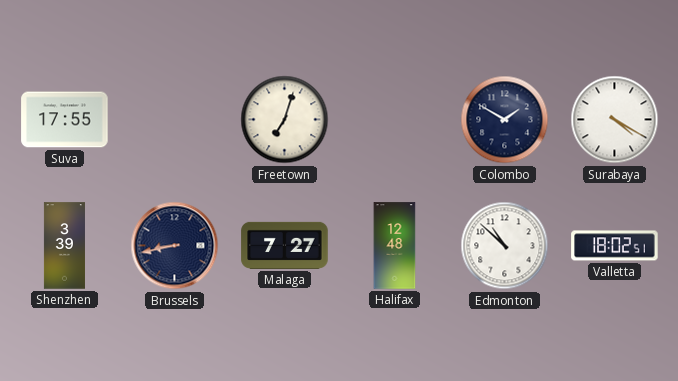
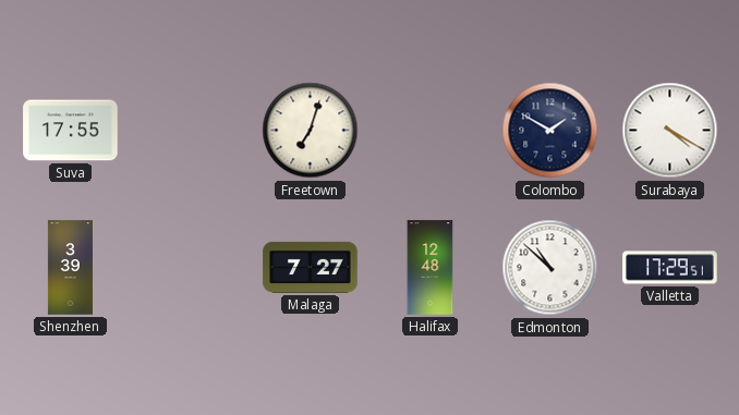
Brussels: 8:43 -> none (175, 246)
Valletta: 18:02 -> 17:29 (670, 268)
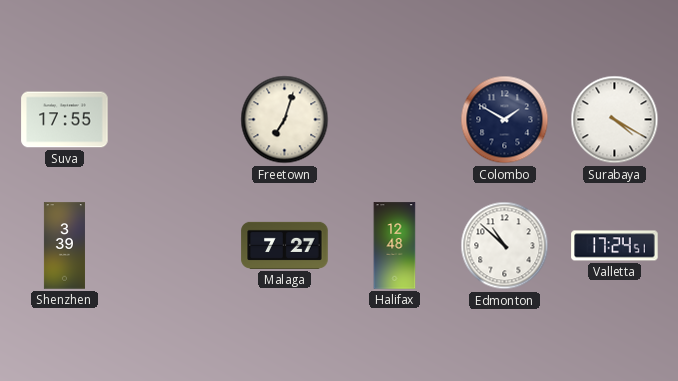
Valletta: 17:29 -> 17:24 (615, 246)
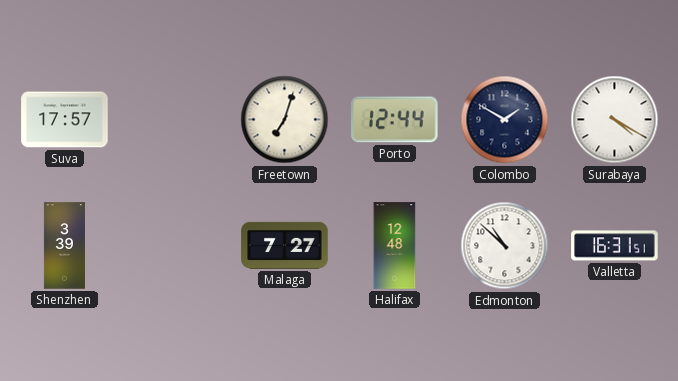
Suva: 17:55 -> 17:57 (65, 120)
Porto: none -> 12:44 (395, 120)
Valletta: 17:24 -> 16:31 (615, 246)
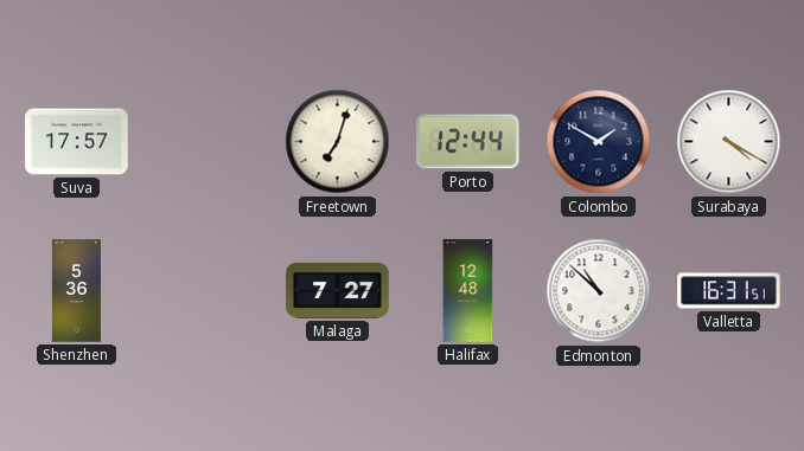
Shenzhen: 3:39 -> 5:36 (76, 291)
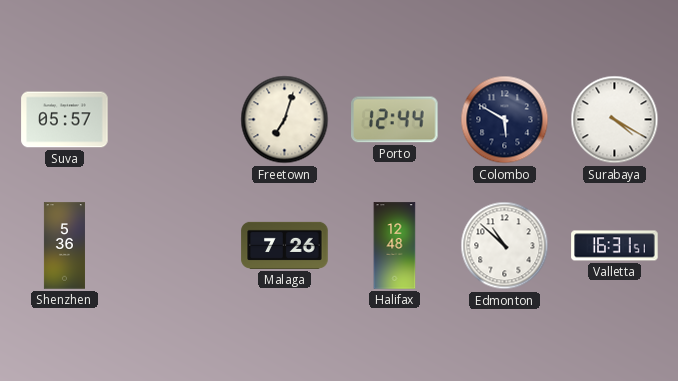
Suva: 17:57 -> 05:57 (65, 120)
Colombo: 1:50 -> 5:50 (505, 120)
Malaga: 7:27 -> 7:26 (285, 245)
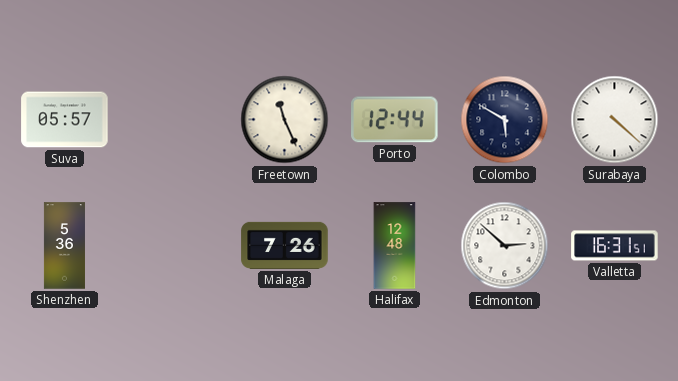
Freetown: 7:03 -> 11:26 (285, 120)
Surabaya: 4:20 -> 4:22 (615, 120)
Edmonton: 10:52 -> 2:52 (505, 246)
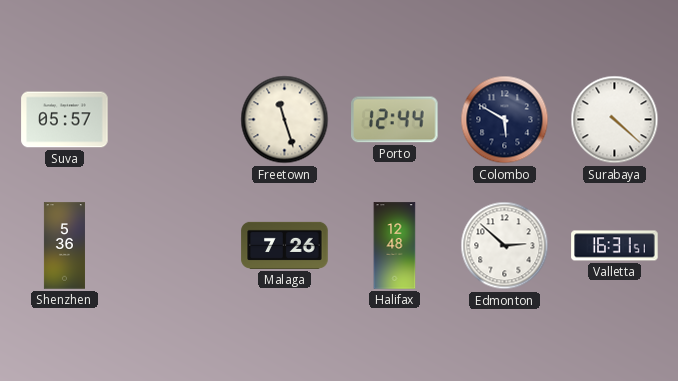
Freetown: 11:26 -> 11:27 (285, 120)
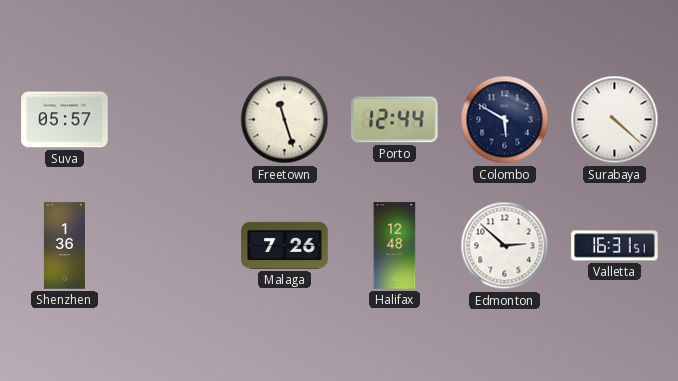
Shenzhen: 5:36 -> 1:36 (64, 246)
